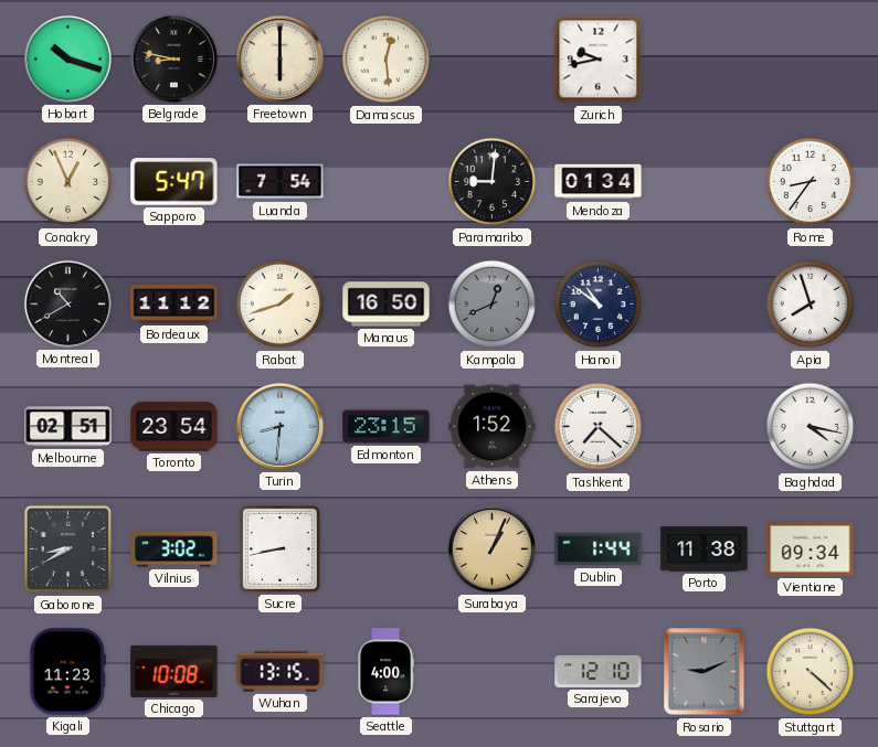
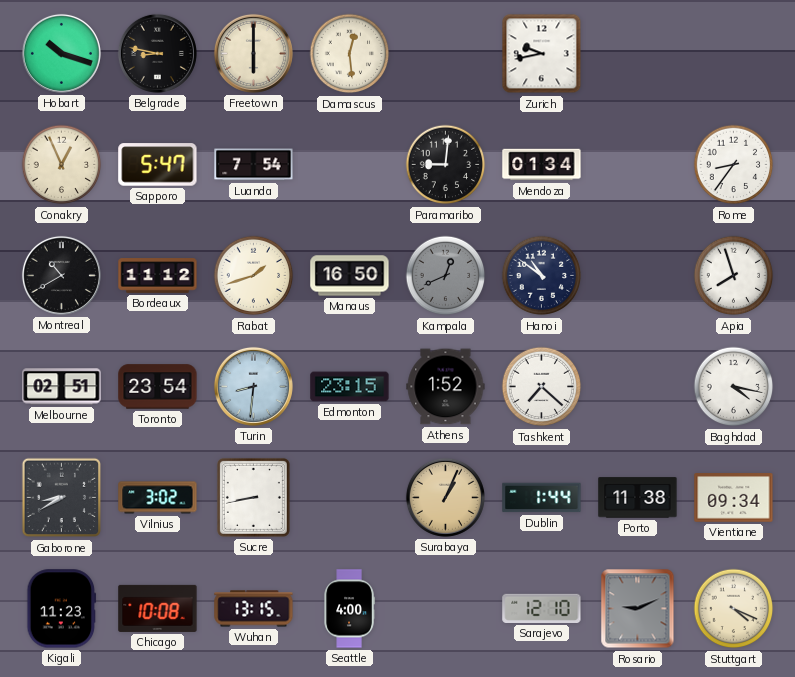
Stuttgart: 4:22 -> 4:19 (734, 609)
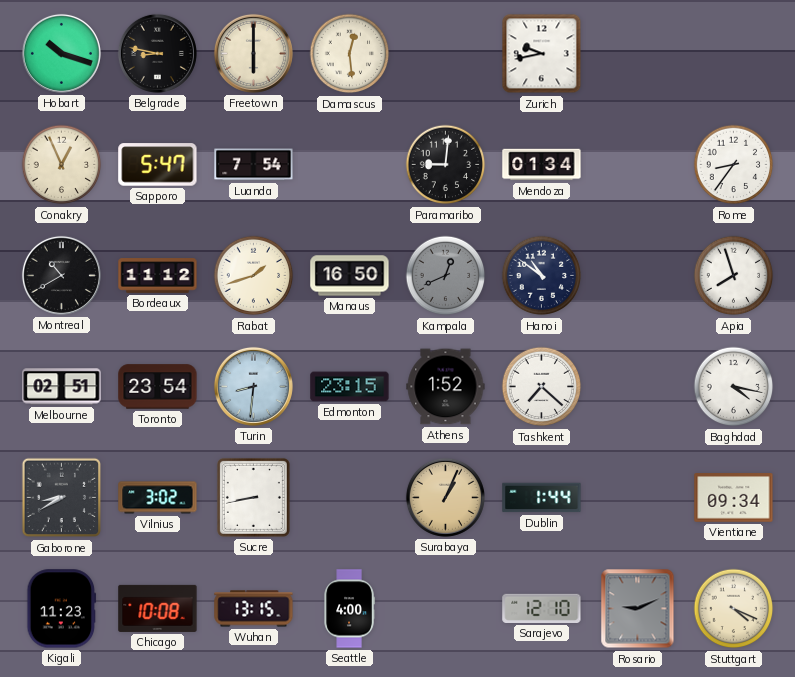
Porto: 11:38 -> none (638, 498)
